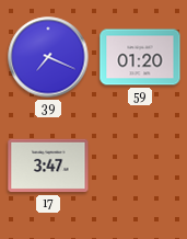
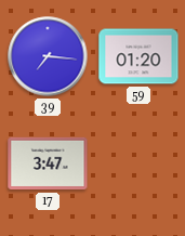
39: 7:19 -> 7:16 (48, 56)
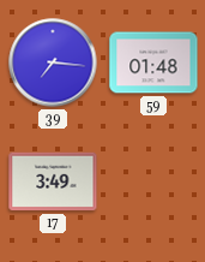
59: 01:20 -> 01:48 (153, 62)
17: 3:47 -> 3:49 (53, 181)
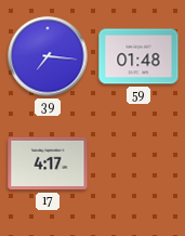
17: 3:49 -> 4:17 (48, 163)
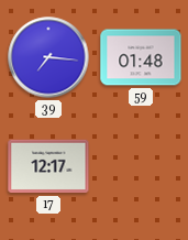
17: 4:17 -> 12:17 (48, 166)
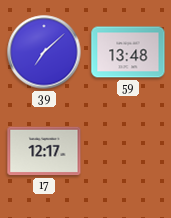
39: 7:16 -> 7:08 (44, 52)
59: 01:48 -> 13:48 (128, 52)
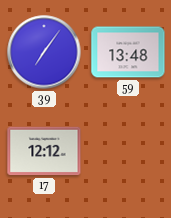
39: 7:08 -> 7:06 (44, 52)
17: 12:17 -> 12:12 (44, 151)
